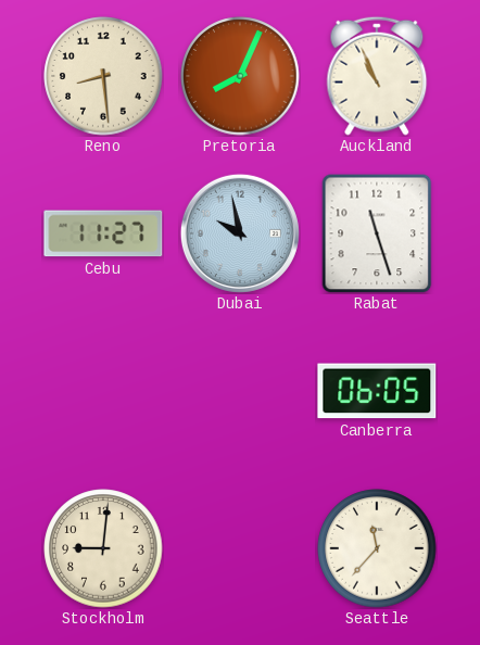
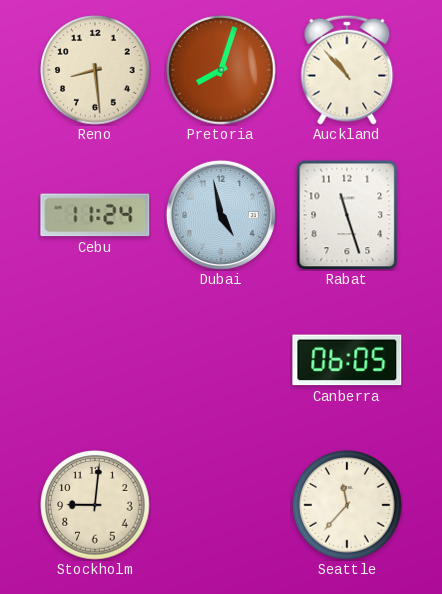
Pretoria: 8:04 -> 8:03 (221, 70)
Auckland: 10:56 -> 10:53 (347, 70)
Cebu: 11:27 -> 11:24 (95, 215)
Dubai: 9:58 -> 4:58 (221, 215)
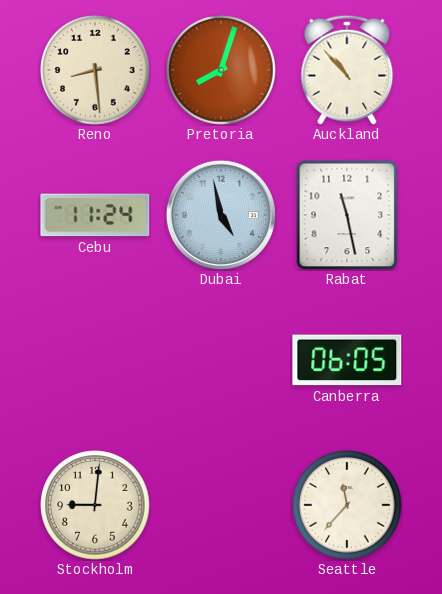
Rabat: 11:27 -> 11:28 (347, 215)
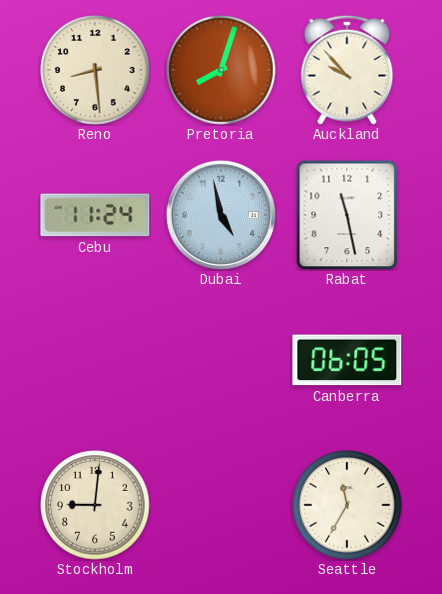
Auckland: 10:53 -> 9:53 (347, 70)
Seattle: 11:37 -> 11:35 (347, 505)
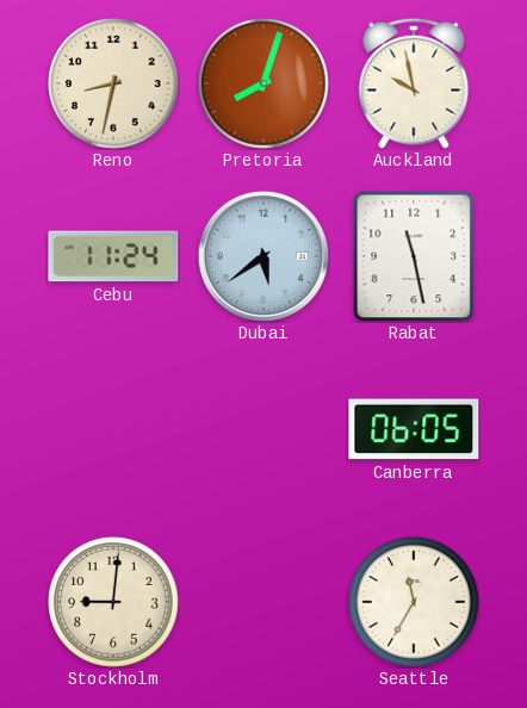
Reno: 8:29 -> 8:32 (113, 83)
Auckland: 9:53 -> 9:58 (414, 83)
Dubai: 4:58 -> 5:39 (263, 256)
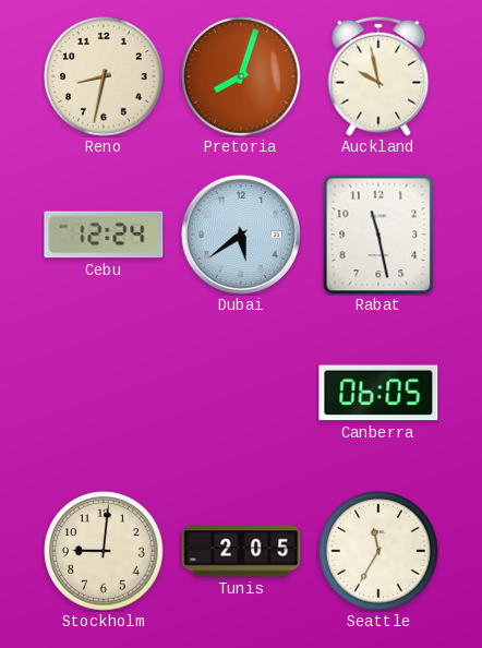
Cebu: 11:24 -> 12:24 (104, 235)
Tunis: none -> 2:05 (241, 551)
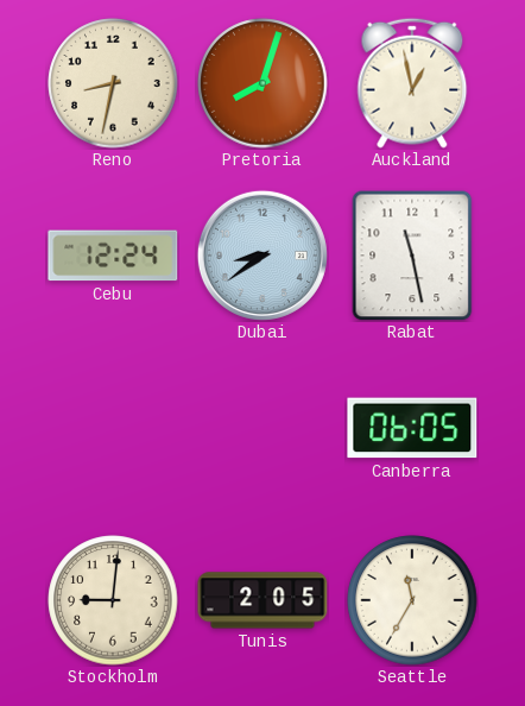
Auckland: 9:58 -> 12:58 (412, 83)
Dubai: 5:39 -> 8:39 (262, 256)
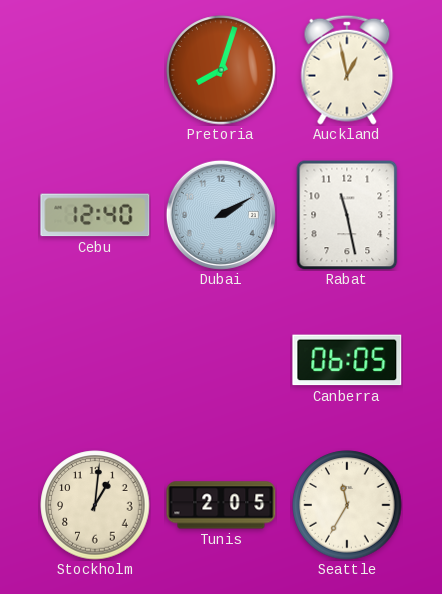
Reno: 8:32 -> none (113, 83)
Cebu: 12:24 -> 12:40 (95, 215)
Dubai: 8:39 -> 2:10 (221, 215)
Stockholm: 9:01 -> 1:01 (95, 505)
